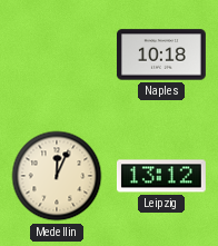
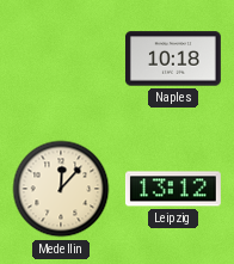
Medellin: 12:04 -> 12:07 (61, 189)
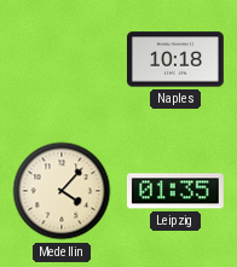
Medellin: 12:07 -> 4:07 (62, 191)
Leipzig: 13:12 -> 01:35 (175, 191)
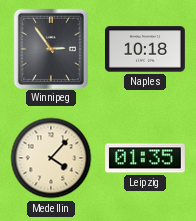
Winnipeg: none -> 2:54 (50, 48)
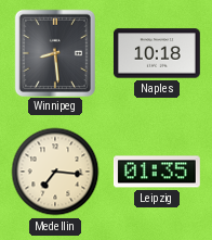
Winnipeg: 2:54 -> 8:29 (54, 52)
Medellin: 4:07 -> 7:16 (55, 172)
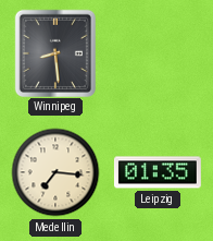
Naples: 10:18 -> none (157, 53)
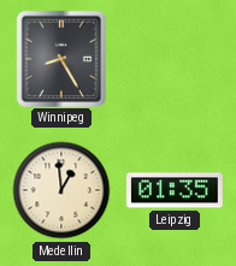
Winnipeg: 8:29 -> 8:25 (60, 58)
Medellin: 7:16 -> 12:59 (61, 190)
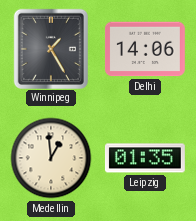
Winnipeg: 8:25 -> 1:25 (50, 48)
Delhi: none -> 14:06 (145, 49)
